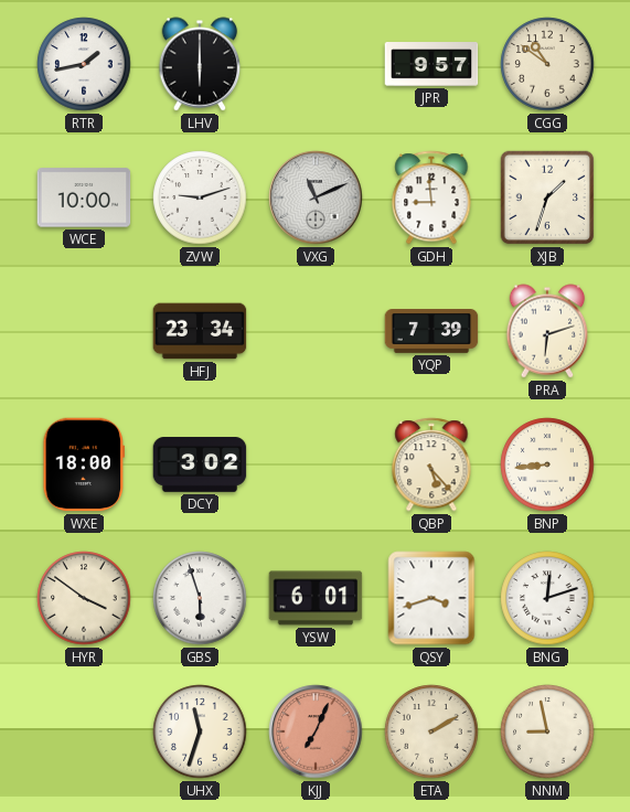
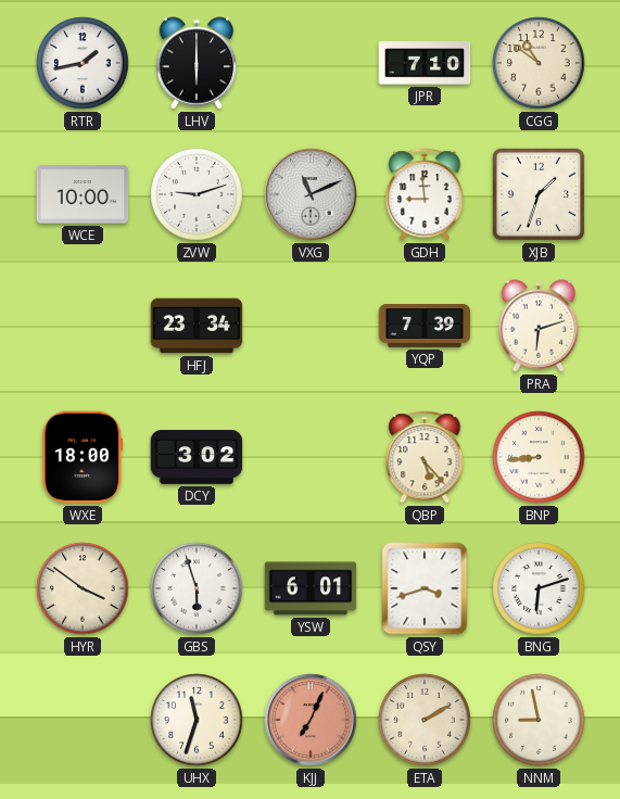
JPR: 9:57 -> 7:10 (425, 63)
BNG: 12:12 -> 6:12 (539, 588)
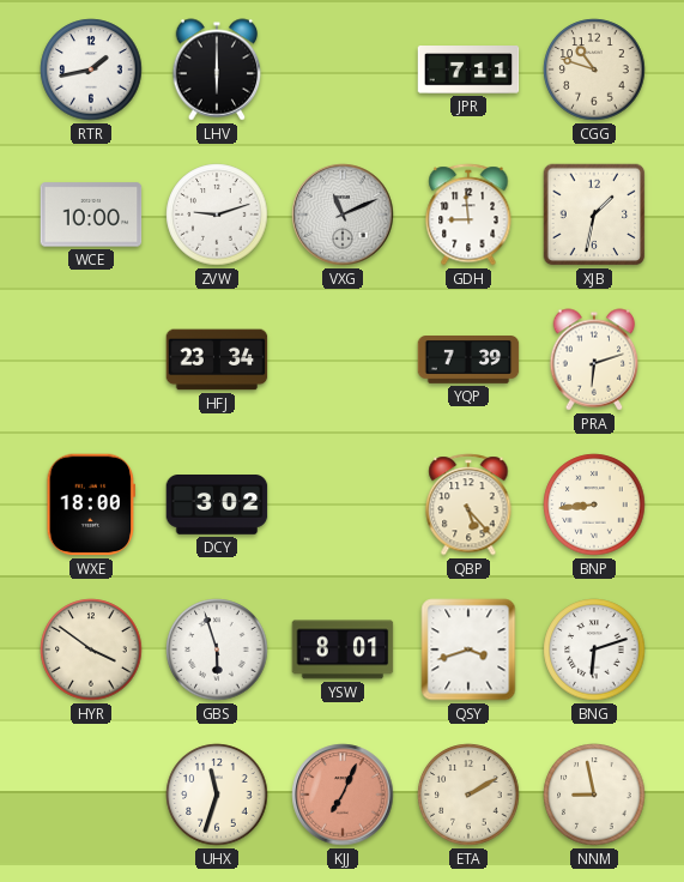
JPR: 7:10 -> 7:11 (468, 70)
CGG: 10:51 -> 10:48 (594, 70)
XJB: 1:33 -> 1:32 (594, 215)
YSW: 6:01 -> 8:01 (343, 650)
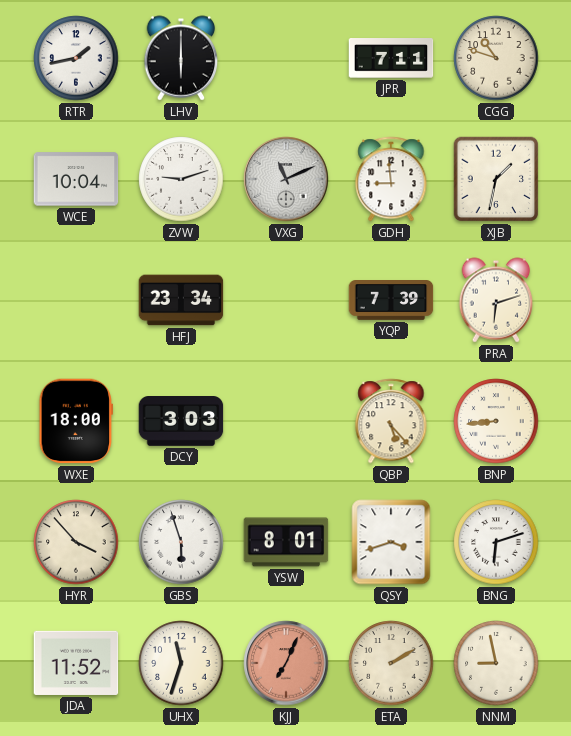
WCE: 10:00 -> 10:04 (76, 179)
DCY: 3:02 -> 3:03 (181, 421)
HYR: 3:51 -> 3:53 (76, 542)
JDA: none -> 11:52 (76, 663)
